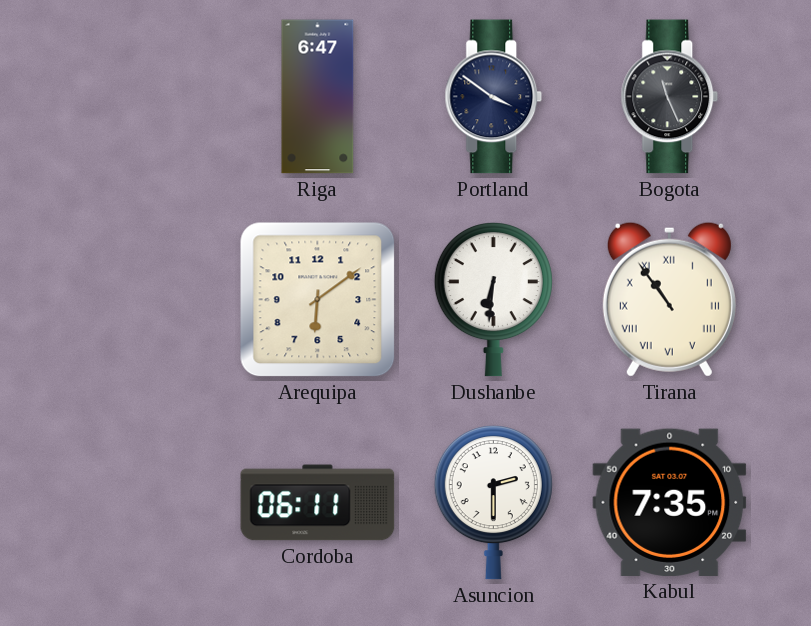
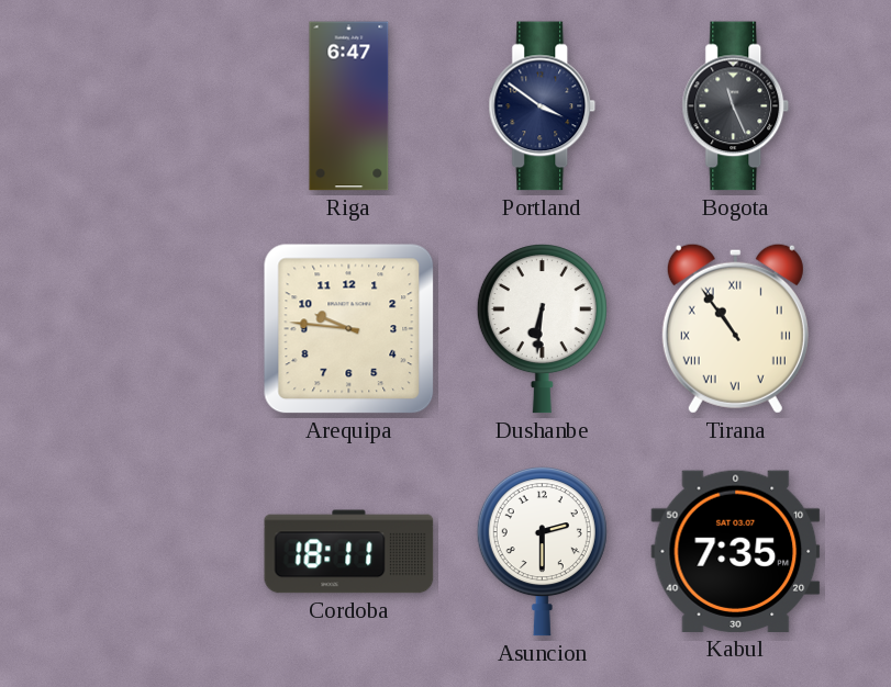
Arequipa: 6:09 -> 9:46 (349, 329)
Cordoba: 06:11 -> 18:11 (349, 552)
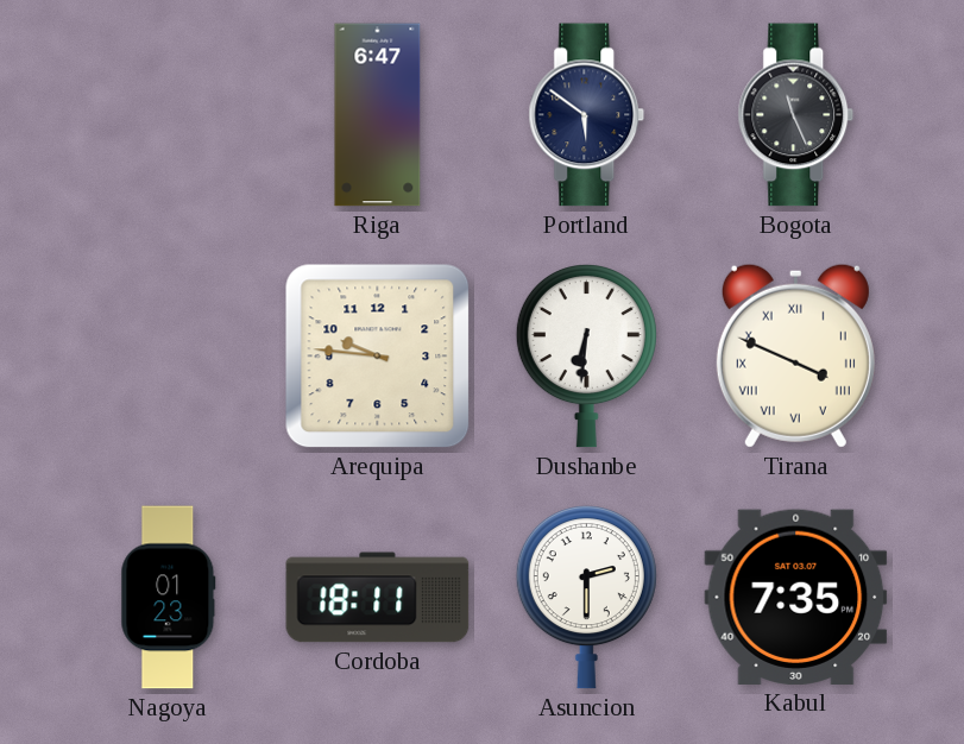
Portland: 3:51 -> 5:51 (587, 115)
Tirana: 10:54 -> 3:49 (795, 355)
Nagoya: none -> 01:23 (169, 598)
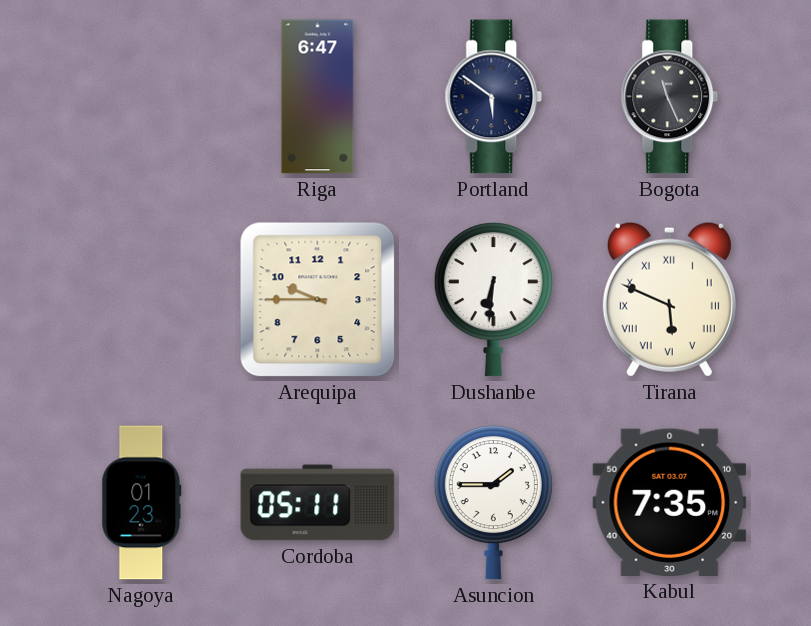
Arequipa: 9:46 -> 9:45 (318, 300)
Tirana: 3:49 -> 5:49 (669, 299)
Cordoba: 18:11 -> 05:11 (318, 503)
Asuncion: 2:30 -> 1:45 (493, 503)
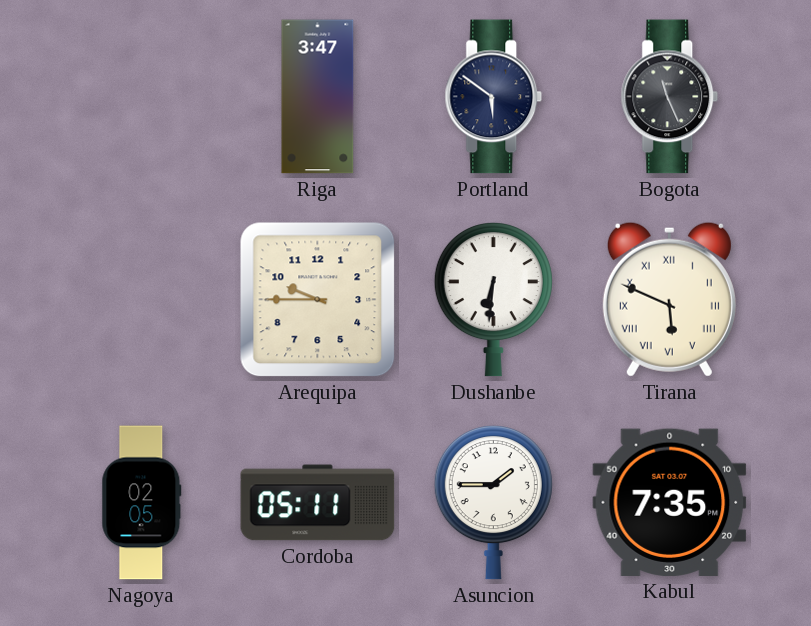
Riga: 6:47 -> 3:47 (318, 97)
Nagoya: 01:23 -> 02:05 (142, 503)
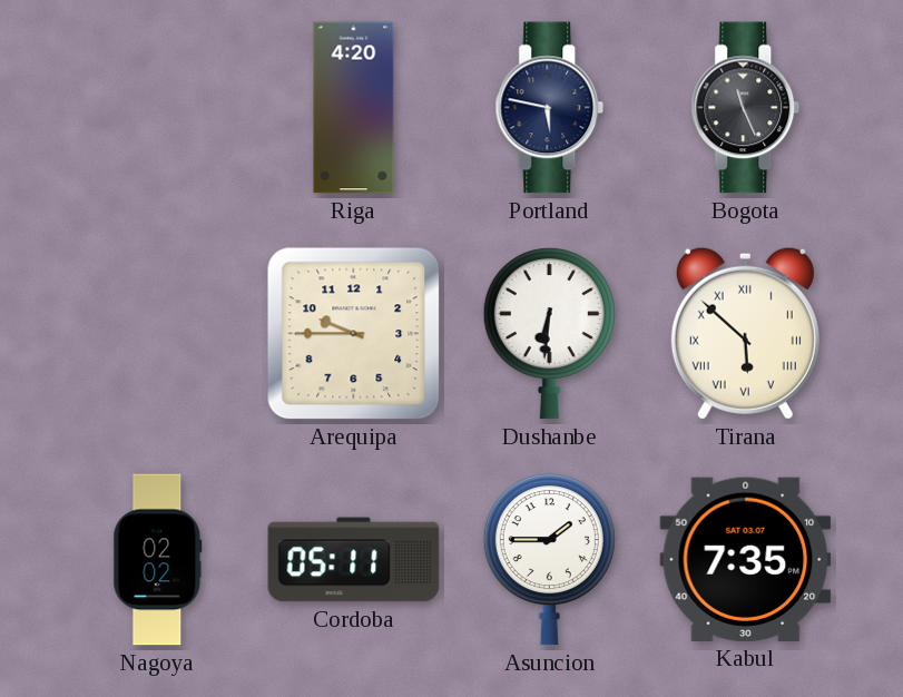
Riga: 3:47 -> 4:20 (354, 108)
Portland: 5:51 -> 5:47 (550, 108)
Tirana: 5:49 -> 5:52 (745, 333)
Nagoya: 02:05 -> 02:02 (158, 560)
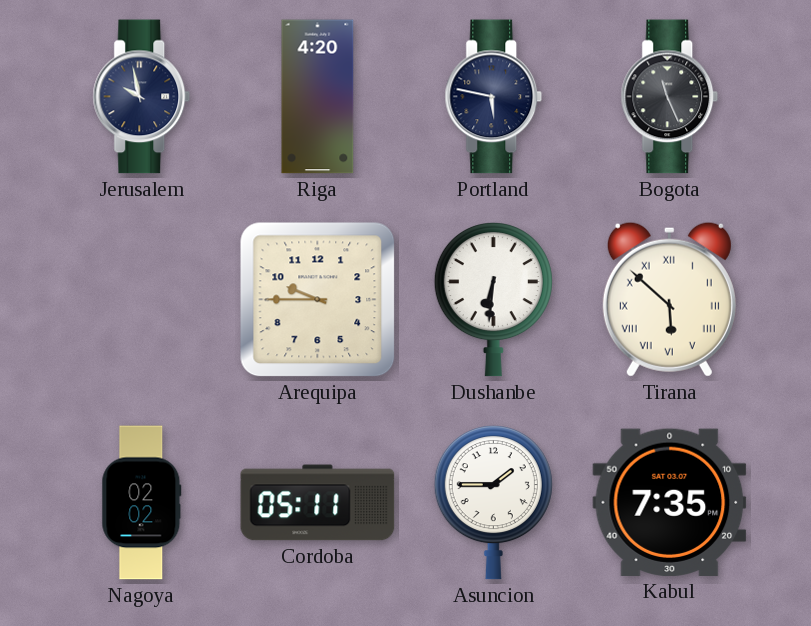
Jerusalem: none -> 9:58 (142, 97)
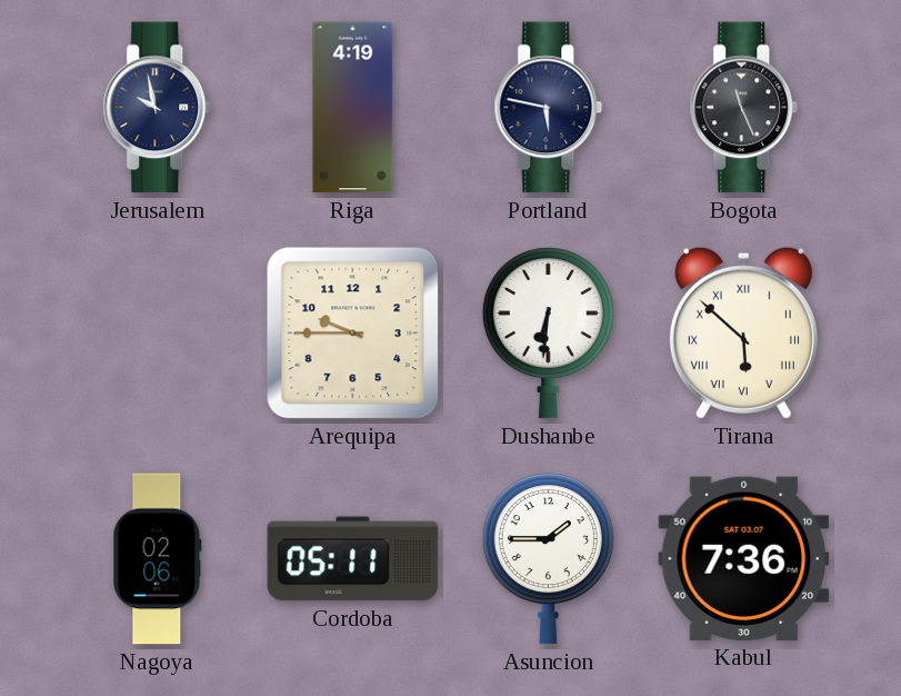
Riga: 4:20 -> 4:19 (353, 108)
Nagoya: 02:02 -> 02:06 (158, 559)
Kabul: 7:35 -> 7:36 (744, 558)
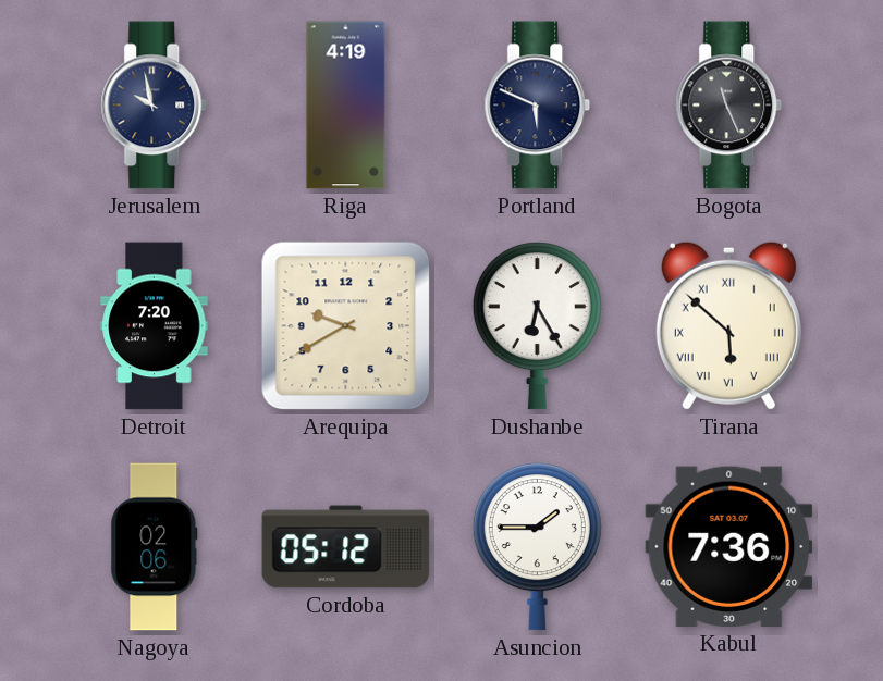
Portland: 5:47 -> 5:49 (538, 106)
Detroit: none -> 7:20 (155, 326)
Arequipa: 9:45 -> 9:40 (346, 326)
Dushanbe: 6:31 -> 6:25 (537, 326)
Cordoba: 05:11 -> 05:12 (346, 547)
